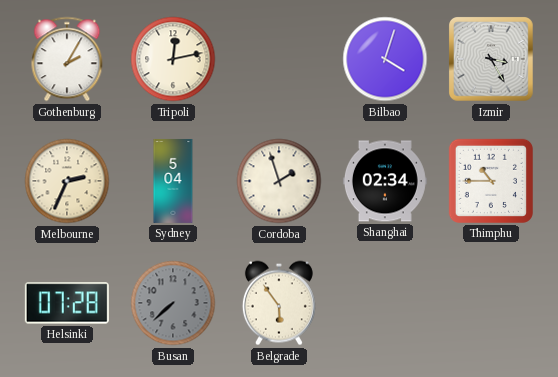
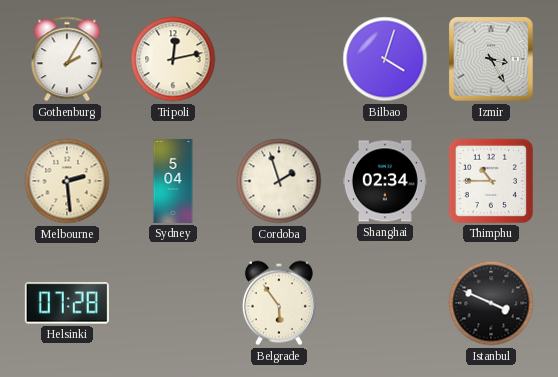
Melbourne: 2:34 -> 2:29 (67, 181)
Busan: 7:38 -> none (173, 303)
Istanbul: none -> 3:49 (491, 303)
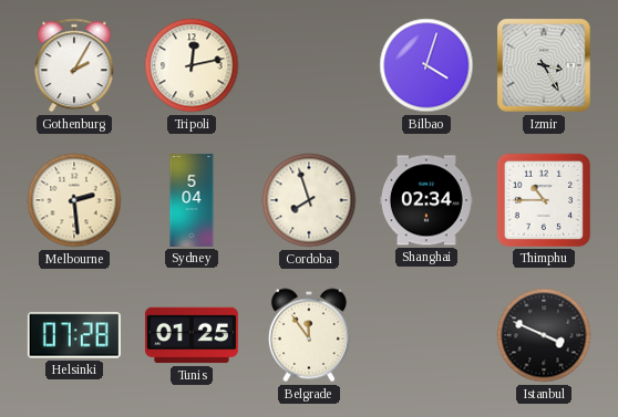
Cordoba: 1:57 -> 7:57 (309, 200)
Tunis: none -> 01:25 (192, 335)
Belgrade: 5:54 -> 11:54 (309, 335)
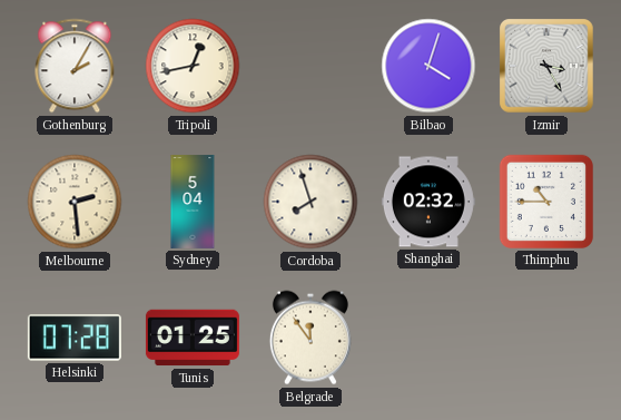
Tripoli: 12:13 -> 12:43 (193, 66)
Shanghai: 02:34 -> 02:32 (428, 202)
Istanbul: 3:49 -> none (544, 335)
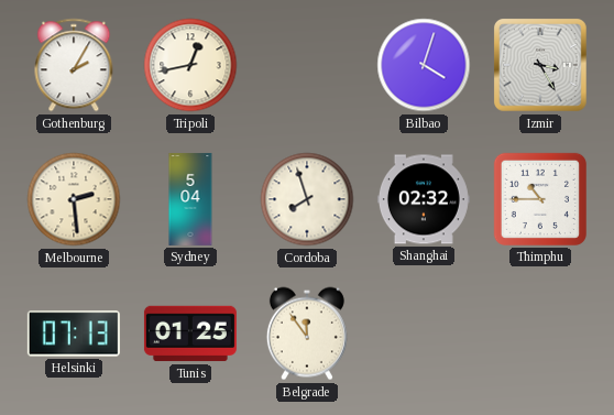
Helsinki: 07:28 -> 07:13 (74, 334)
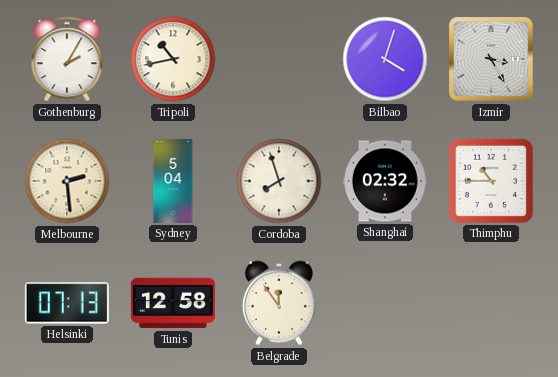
Tripoli: 12:43 -> 10:43 (173, 59)
Tunis: 01:25 -> 12:58 (173, 303)
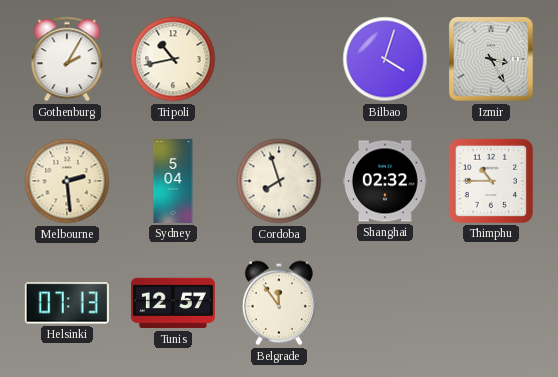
Tunis: 12:58 -> 12:57 (173, 303)
